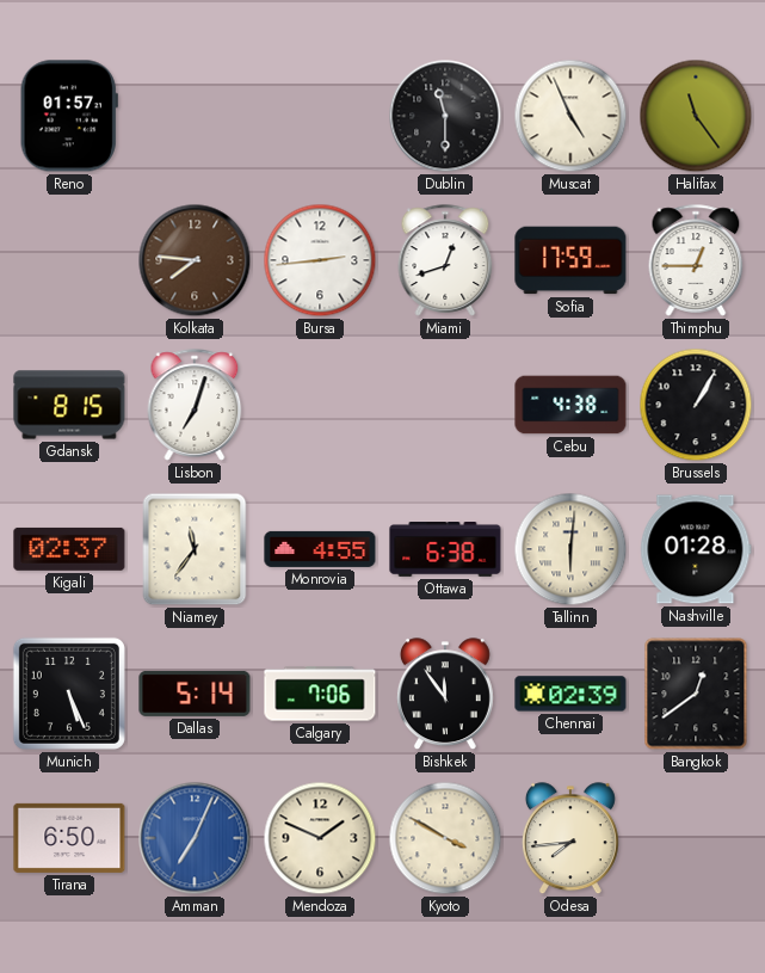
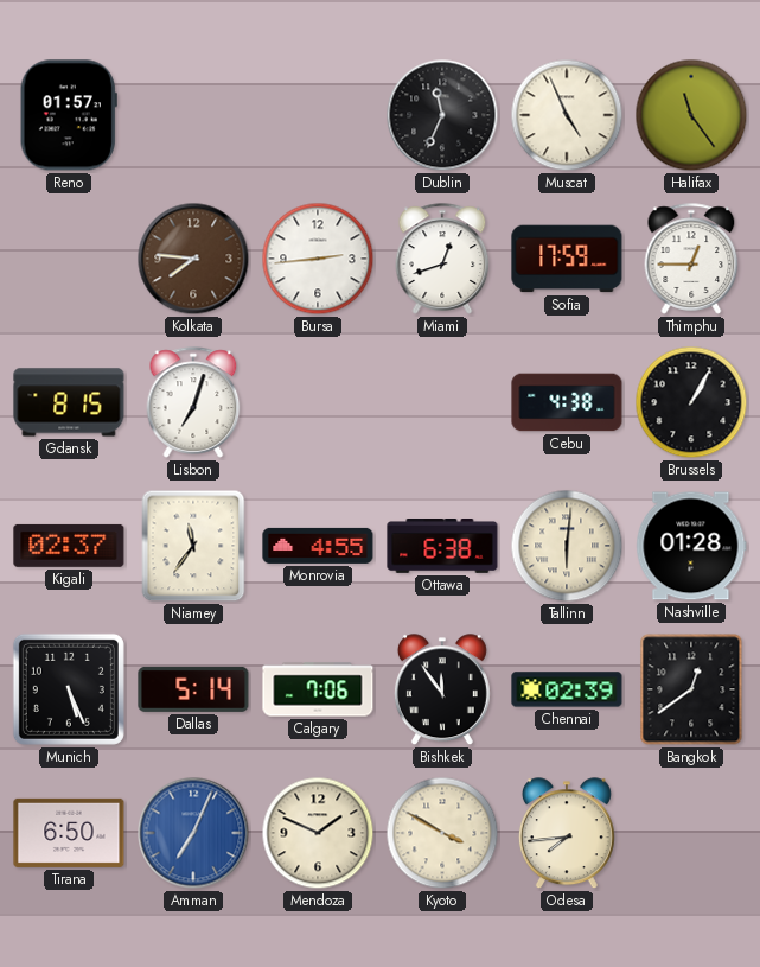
Dublin: 11:30 -> 11:34 (442, 115)
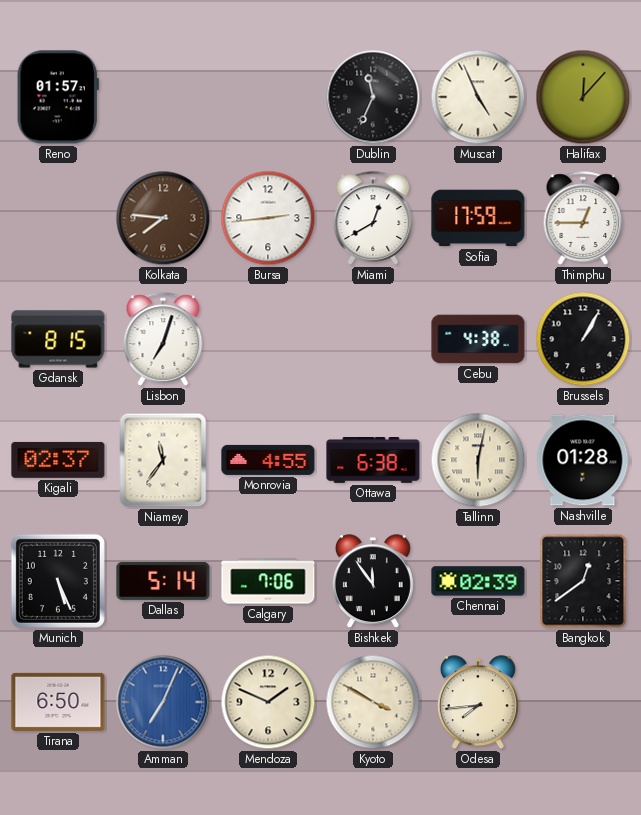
Halifax: 11:24 -> 12:07 (583, 97)
Miami: 12:42 -> 12:40 (373, 218)
Tallinn: 6:01 -> 6:02 (478, 460)
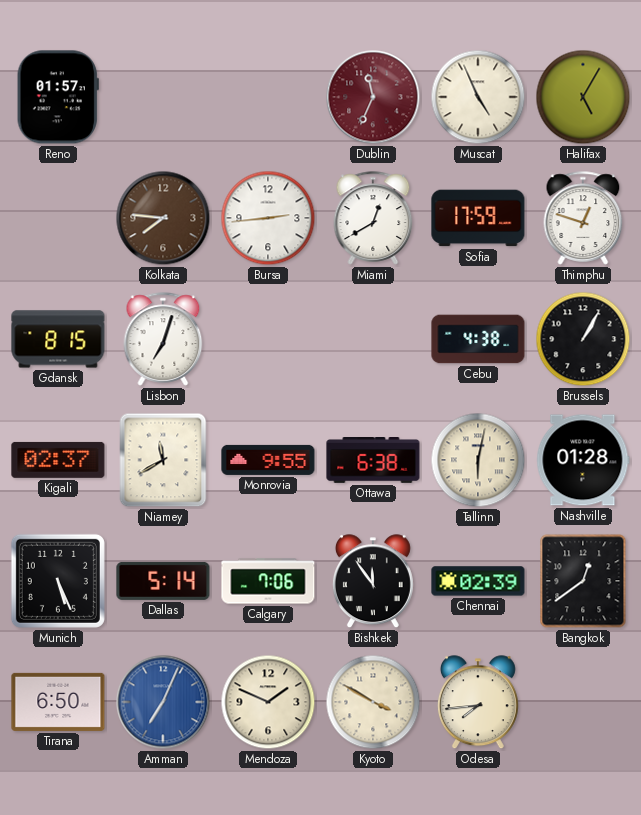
Dublin dial: black -> burgundy (373, 97)
Halifax: 12:07 -> 5:05 (583, 97)
Thimphu: 12:45 -> 12:48 (583, 218)
Niamey: 11:36 -> 11:40 (163, 460)
Monrovia: 4:55 -> 9:55 (268, 460)
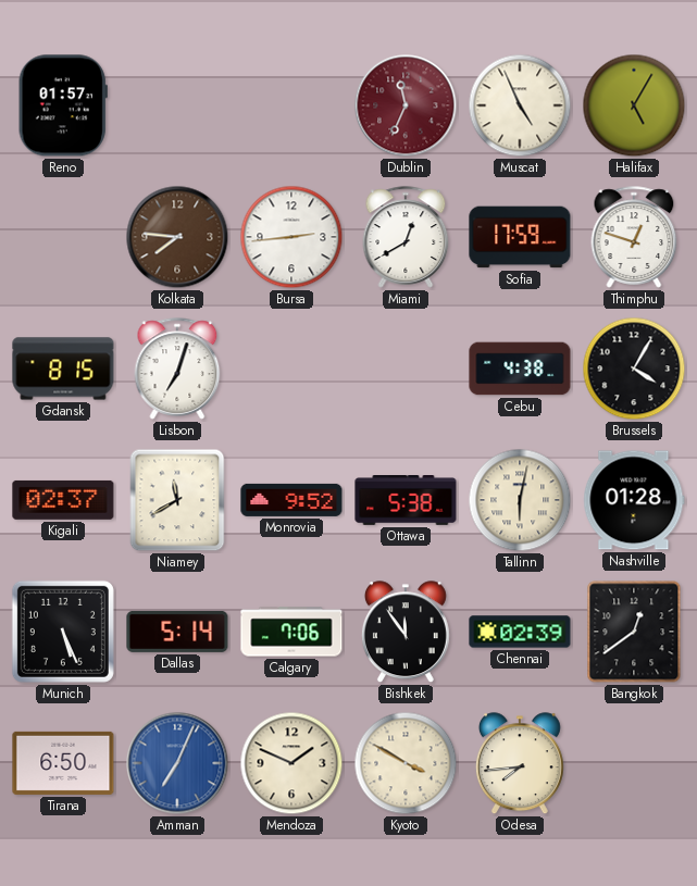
Brussels: 1:05 -> 4:05 (634, 369)
Monrovia: 9:55 -> 9:52 (291, 500)
Ottawa: 6:38 -> 5:38 (406, 501)
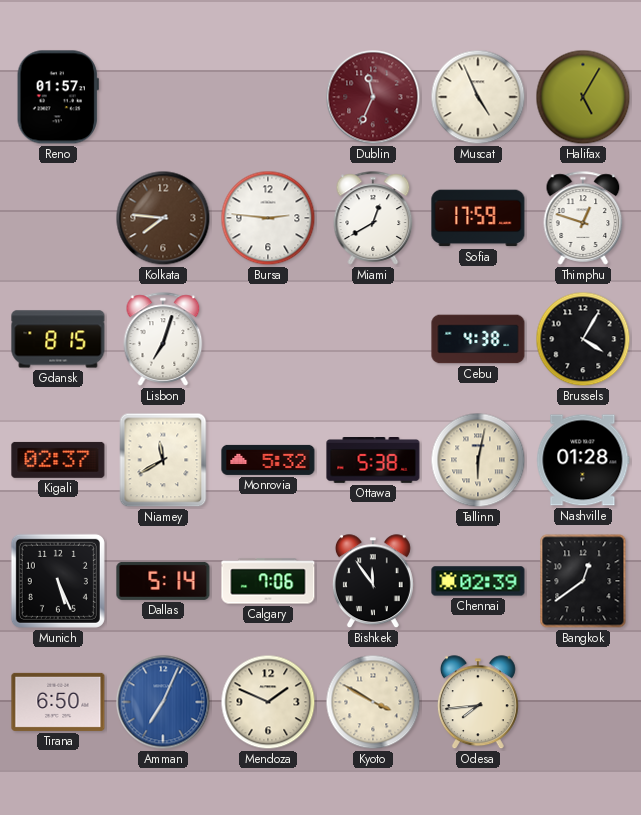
Bursa: 2:44 -> 2:46 (268, 218)
Monrovia: 9:52 -> 5:32 (268, 460)
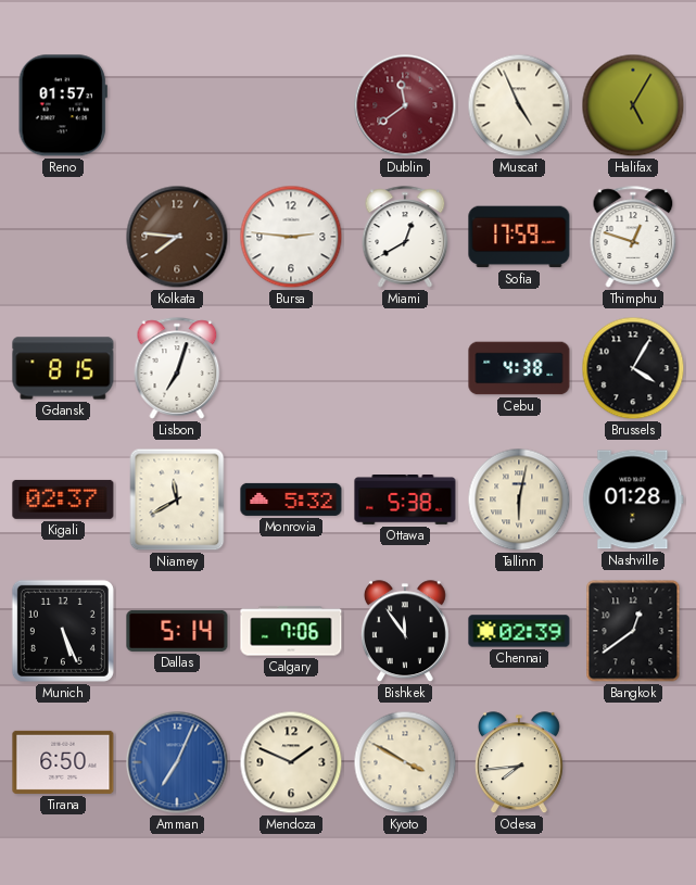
Dublin: 11:34 -> 11:39 (405, 105)
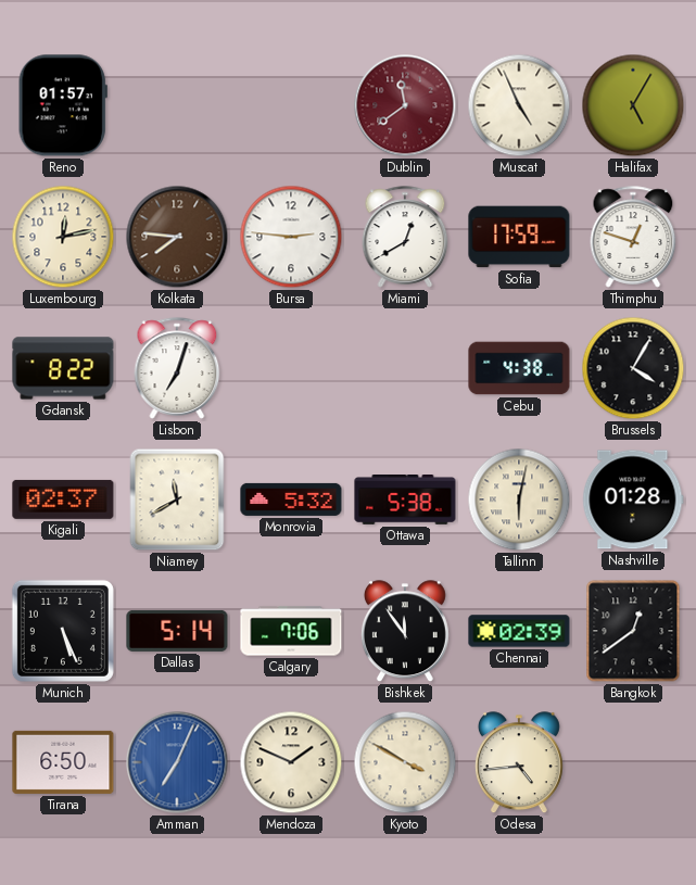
Luxembourg: none -> 12:13 (63, 237)
Gdansk: 8:15 -> 8:22 (63, 368)
Odesa: 7:44 -> 4:44 (519, 763)
